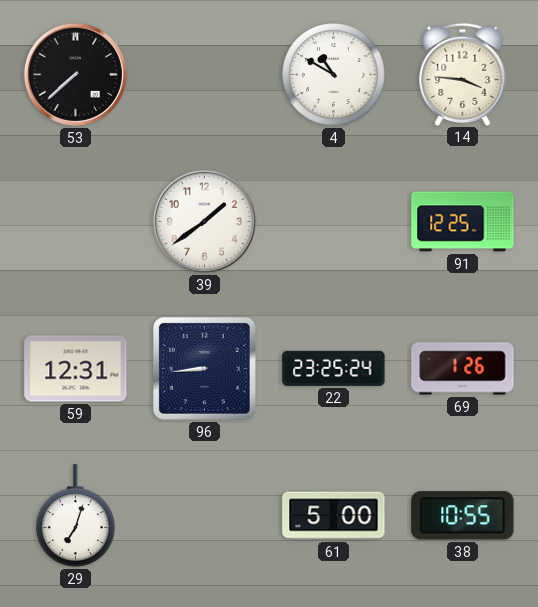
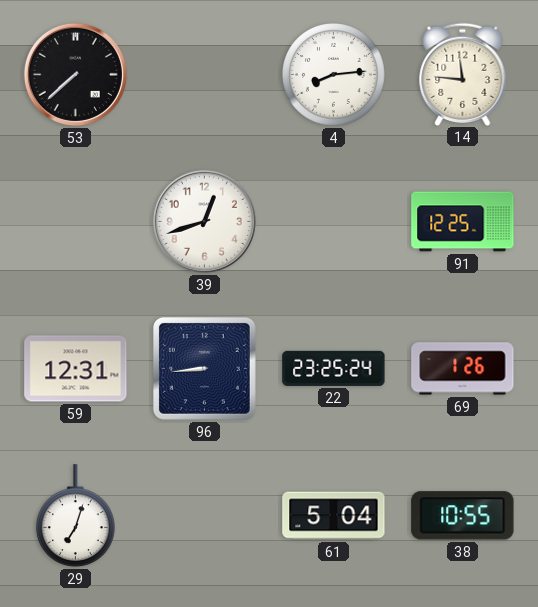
4: 10:50 -> 8:14 (334, 75)
14: 3:46 -> 11:46 (463, 74)
39: 1:39 -> 12:42 (204, 221)
61: 5:00 -> 5:04 (334, 516)
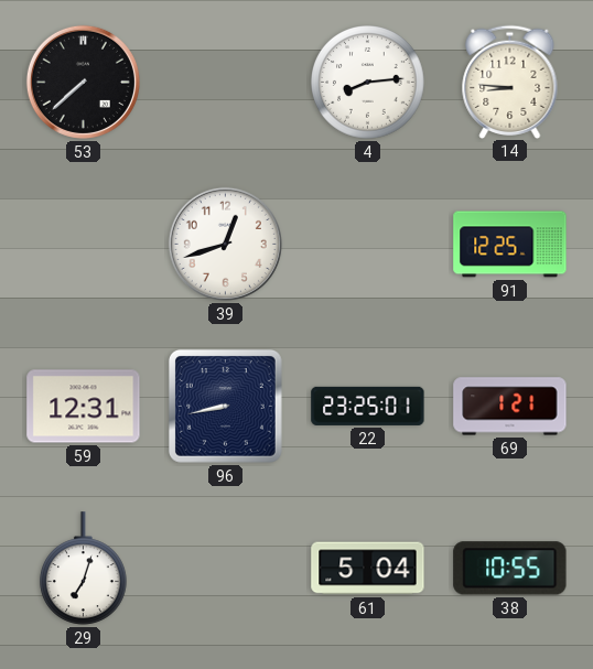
14: 11:46 -> 8:46 (510, 82)
96: 8:44 -> 8:43 (225, 406)
22: 23:25:24 -> 23:25:01 (368, 406)
69: 1:26 -> 1:21 (510, 407)
